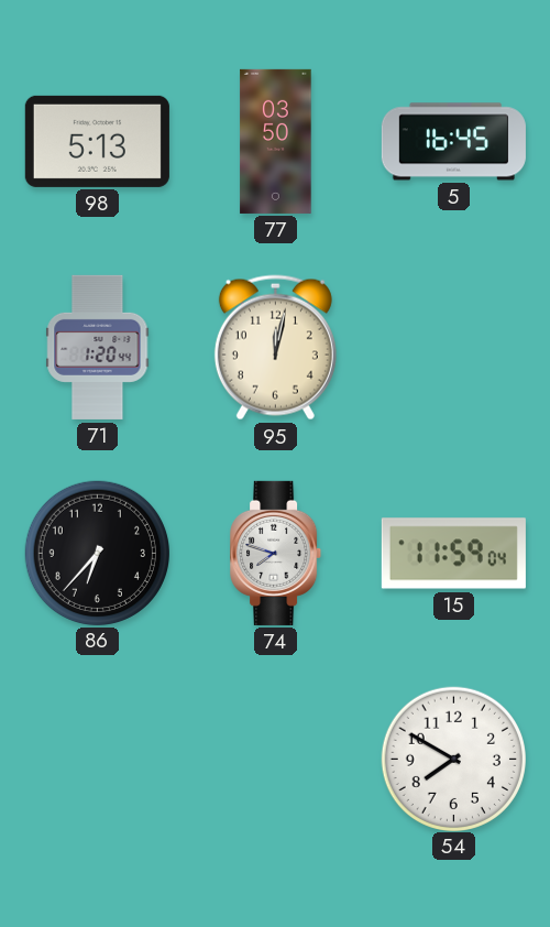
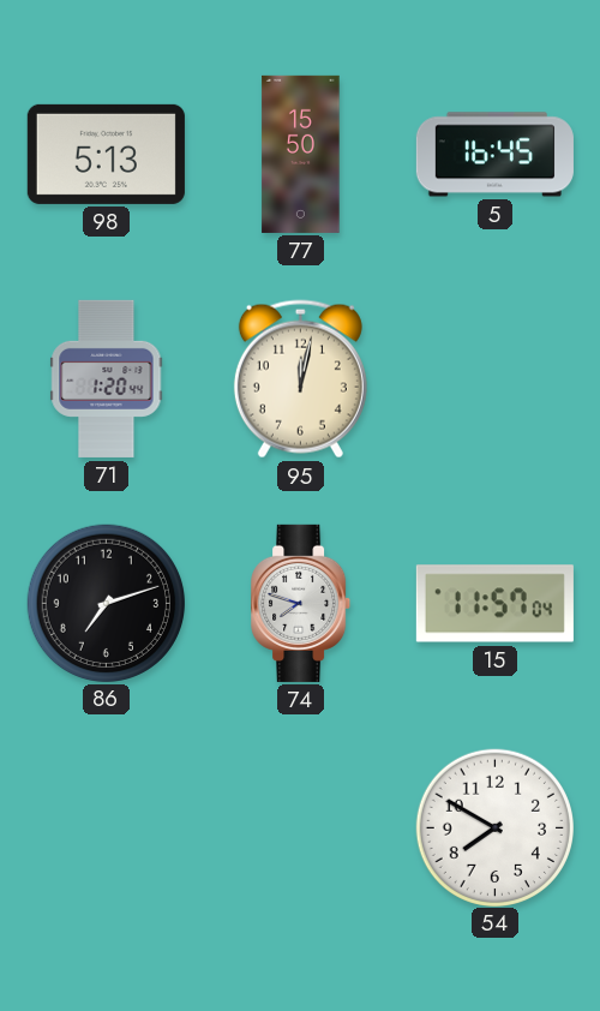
77: 03:50 -> 15:50 (301, 154)
86: 6:37 -> 7:12 (106, 603)
15: 11:59 -> 11:57 (494, 604)
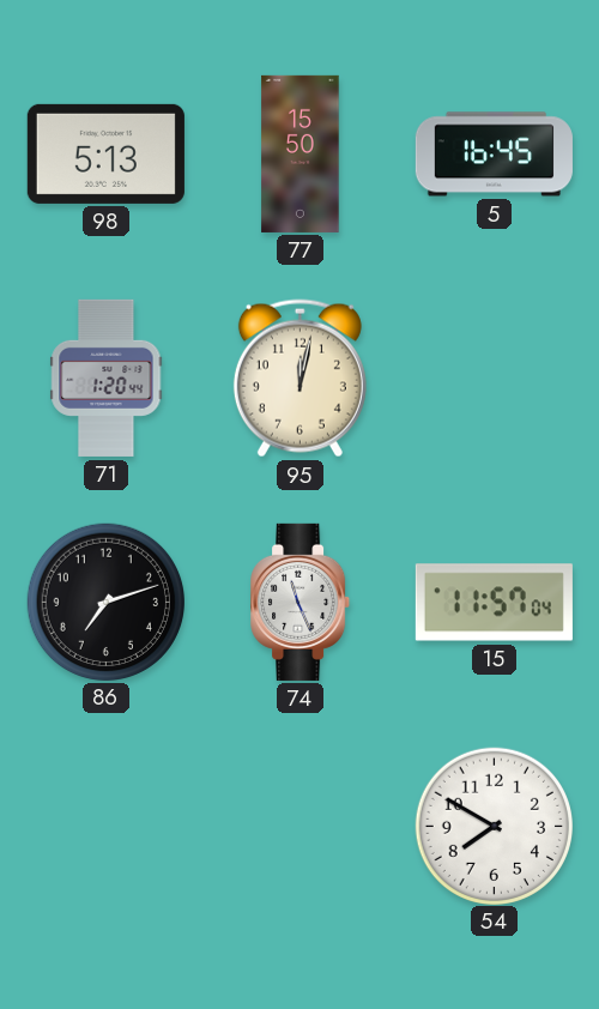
74: 7:48 -> 11:26 (301, 602)
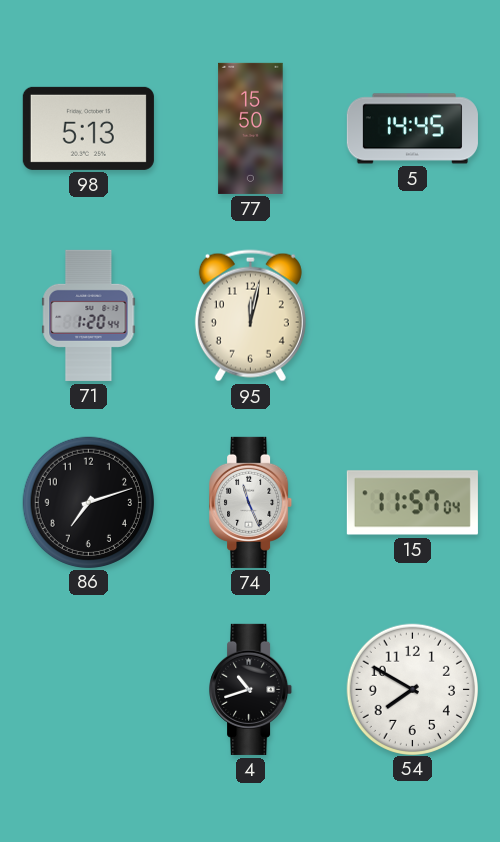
5: 16:45 -> 14:45 (412, 129)
4: none -> 10:42 (251, 689)
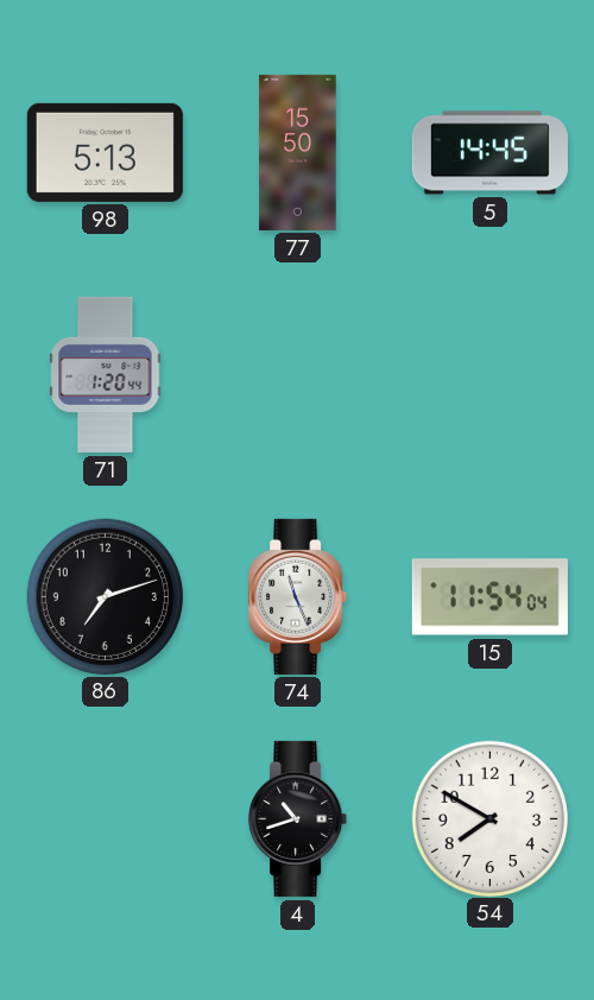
95: 12:02 -> none (250, 316)
15: 11:57 -> 11:54 (489, 597)
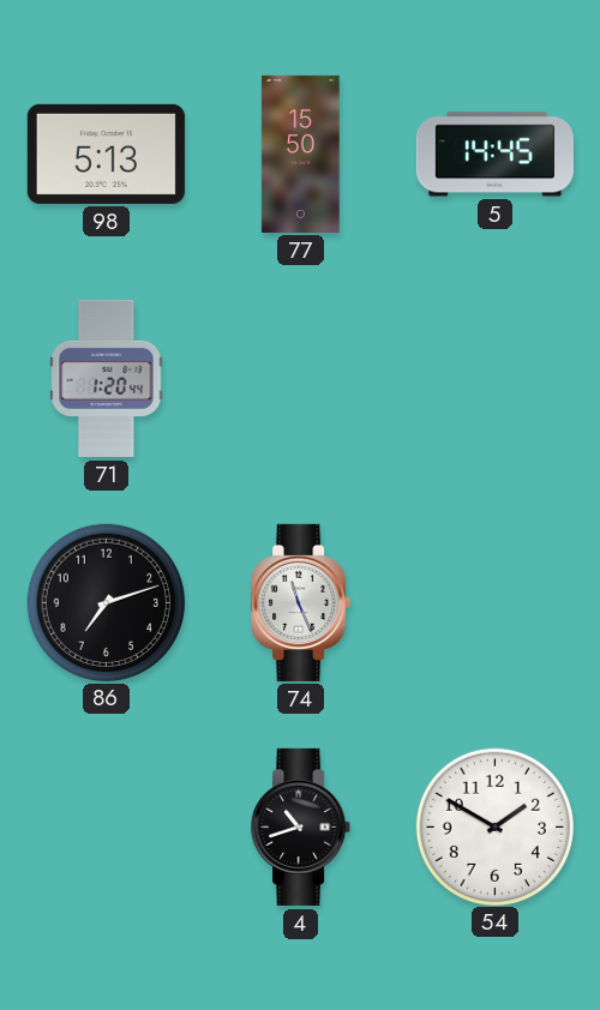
15: 11:54 -> none (489, 597)
54: 7:50 -> 1:50 (494, 826)
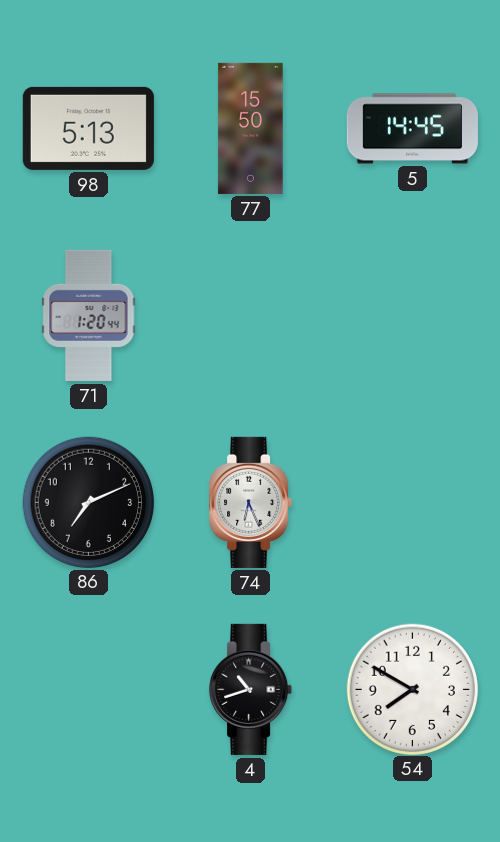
86: 7:12 -> 7:11 (88, 502)
74: 11:26 -> 6:26 (251, 502)
54: 1:50 -> 7:50 (412, 689)
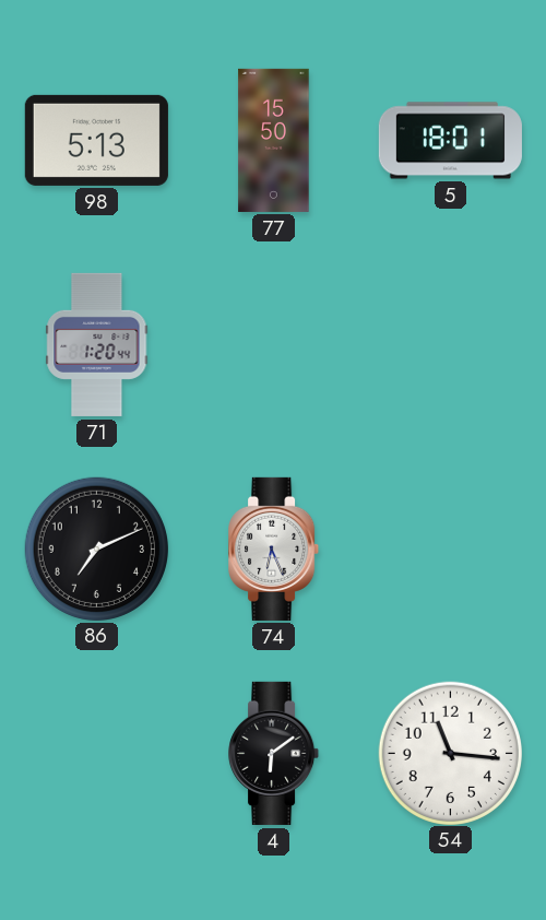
5: 14:45 -> 18:01 (450, 141)
4: 10:42 -> 6:09 (274, 753)
54: 7:50 -> 11:16 (450, 753)
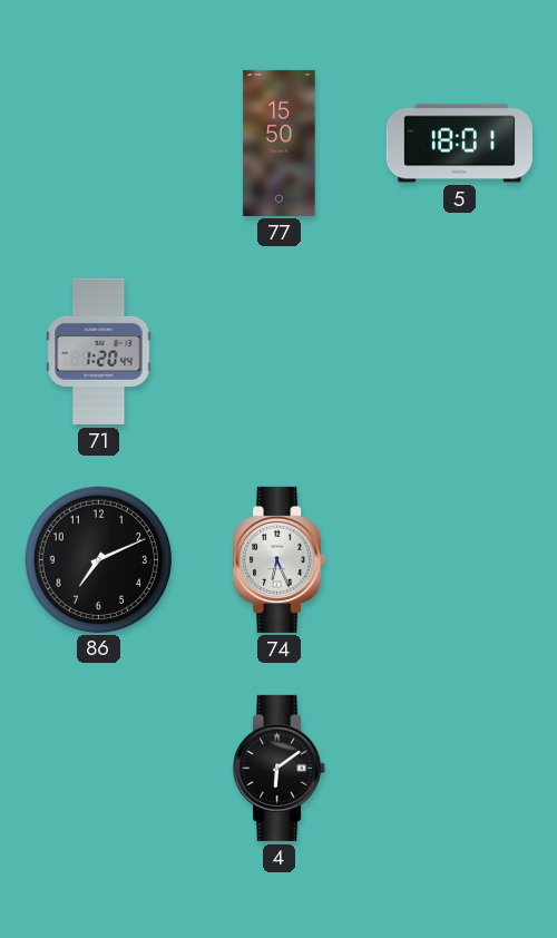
98: 5:13 -> none (96, 140)
54: 11:16 -> none (450, 753)
